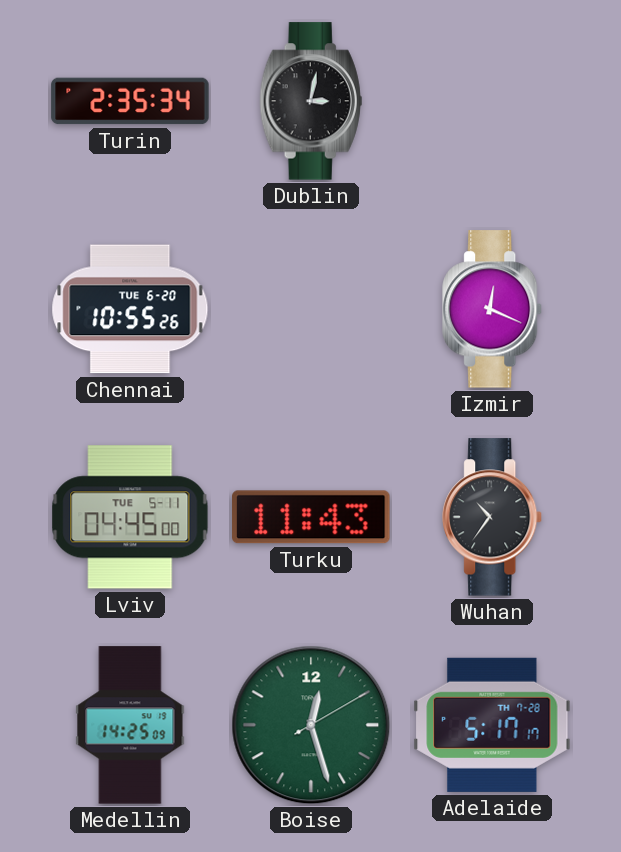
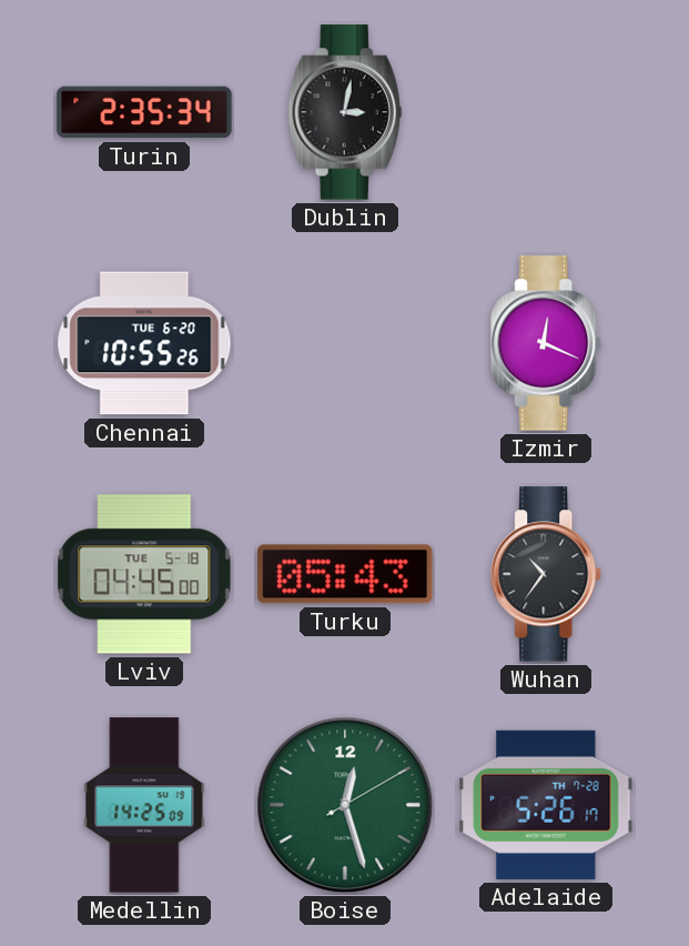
Lviv date: TUE 5-11 -> TUE 5-18 (144, 574)
Turku: 11:43 -> 05:43 (345, 574)
Adelaide: 5:17 -> 5:26 (546, 805)
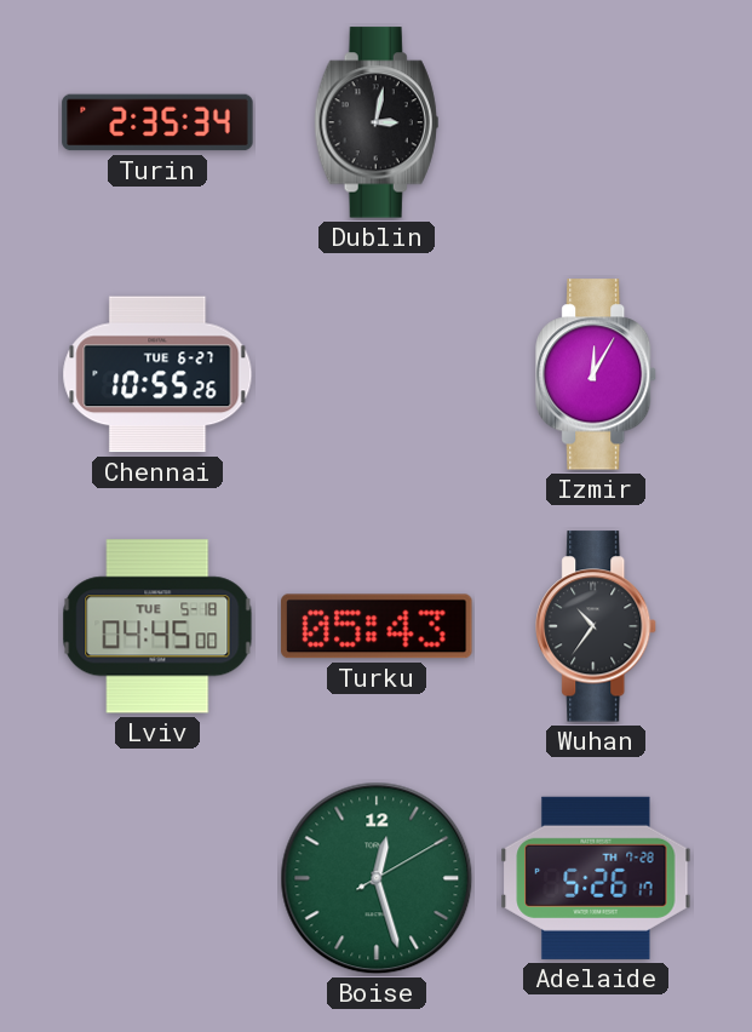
Chennai date: TUE 6-20 -> TUE 6-27 (157, 374)
Izmir: 12:19 -> 12:05 (597, 374)
Medellin: 14:25 -> none (144, 805)
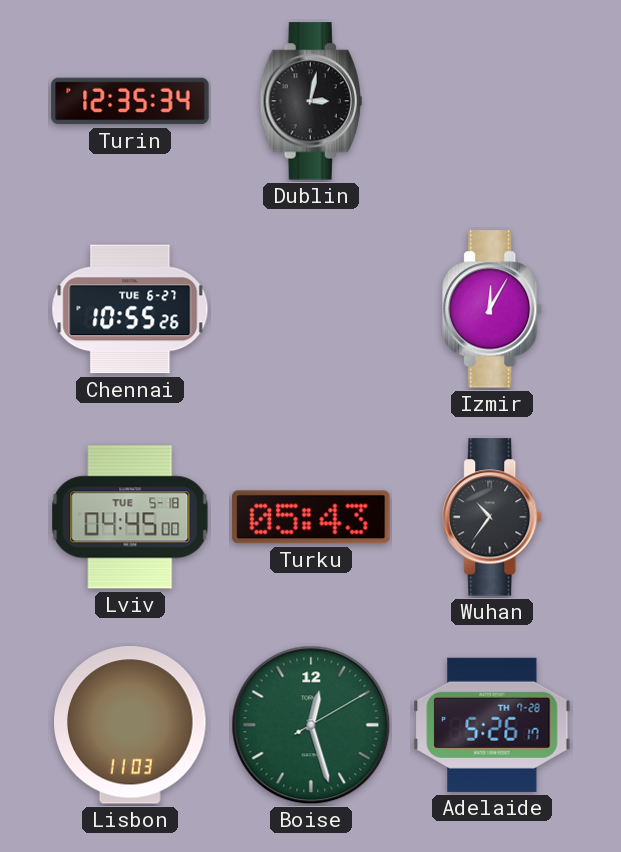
Turin: 2:35 -> 12:35 (130, 101)
Lisbon: none -> 11:03 (131, 725)
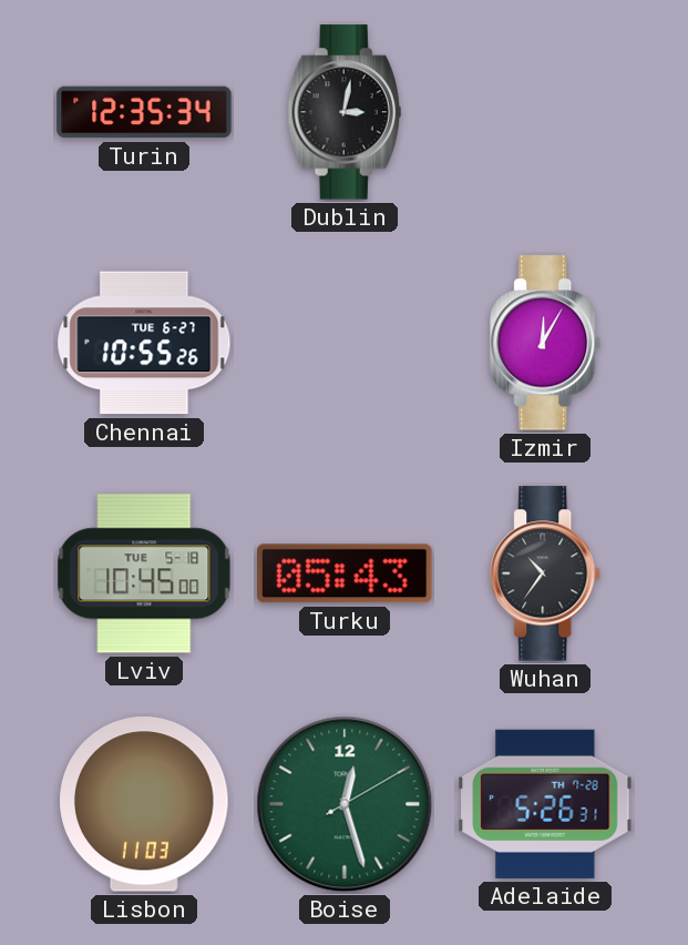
Lviv: 04:45 -> 10:45 (144, 573)
Adelaide: 5:26:17 -> 5:26:31 (545, 804)
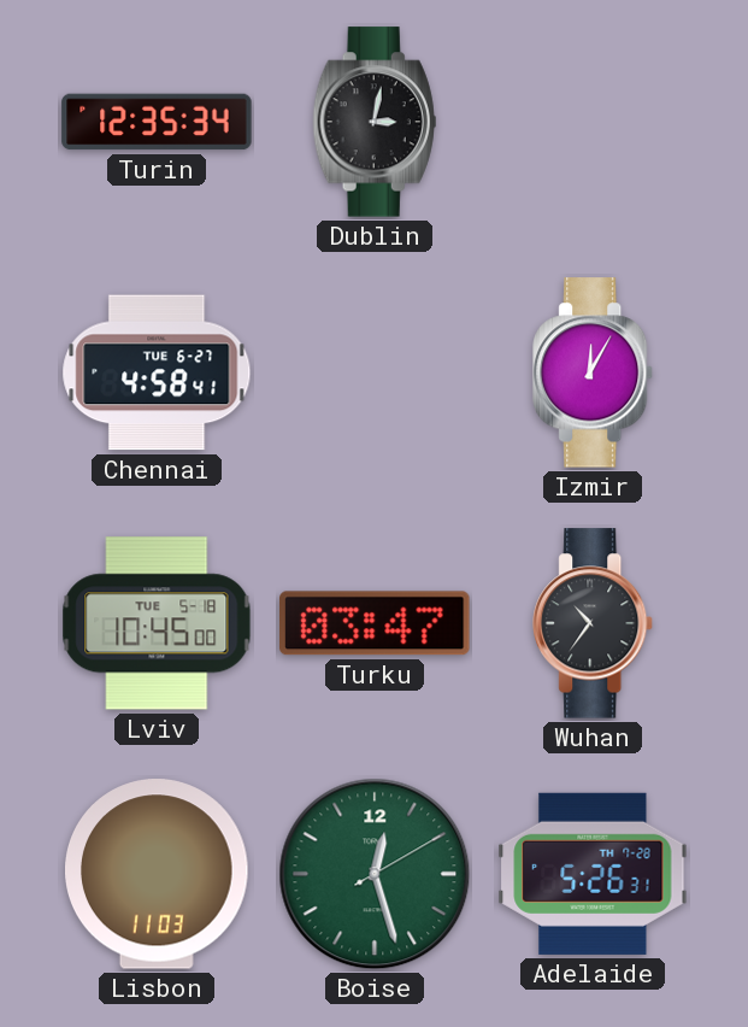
Chennai: 10:55 -> 4:58 (157, 372)
Turku: 05:43 -> 03:47 (375, 623)
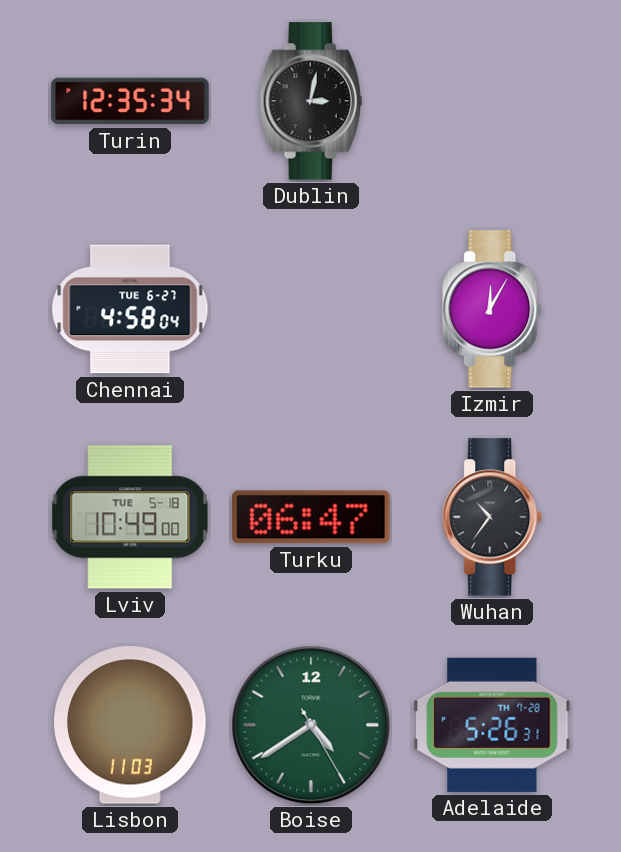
Chennai: 4:58:41 -> 4:58:04 (130, 309)
Lviv: 10:45 -> 10:49 (130, 517)
Turku: 03:47 -> 06:47 (311, 517)
Boise: 12:27 -> 4:39 (311, 725)
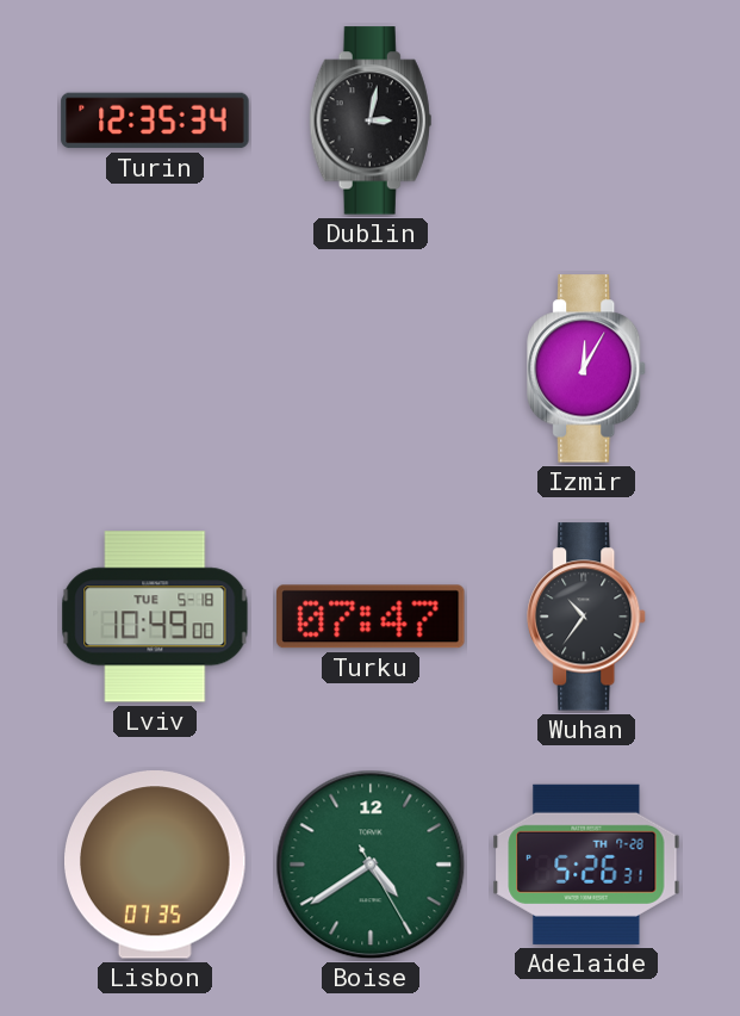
Chennai: 4:58 -> none (130, 309)
Turku: 06:47 -> 07:47 (371, 617)
Lisbon: 11:03 -> 07:35 (156, 865)
